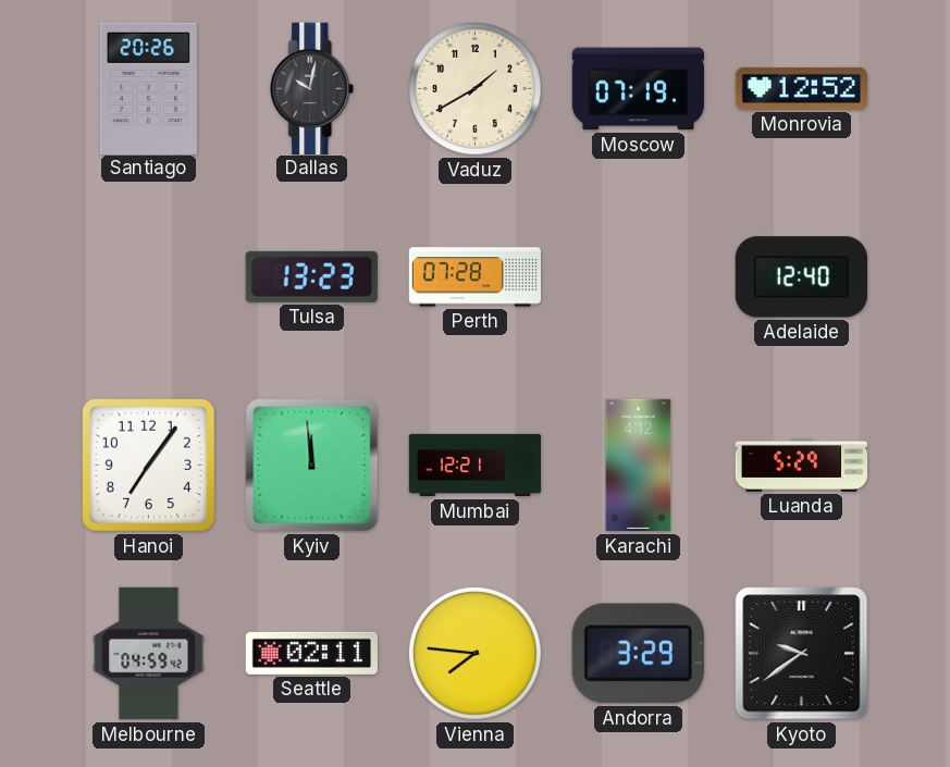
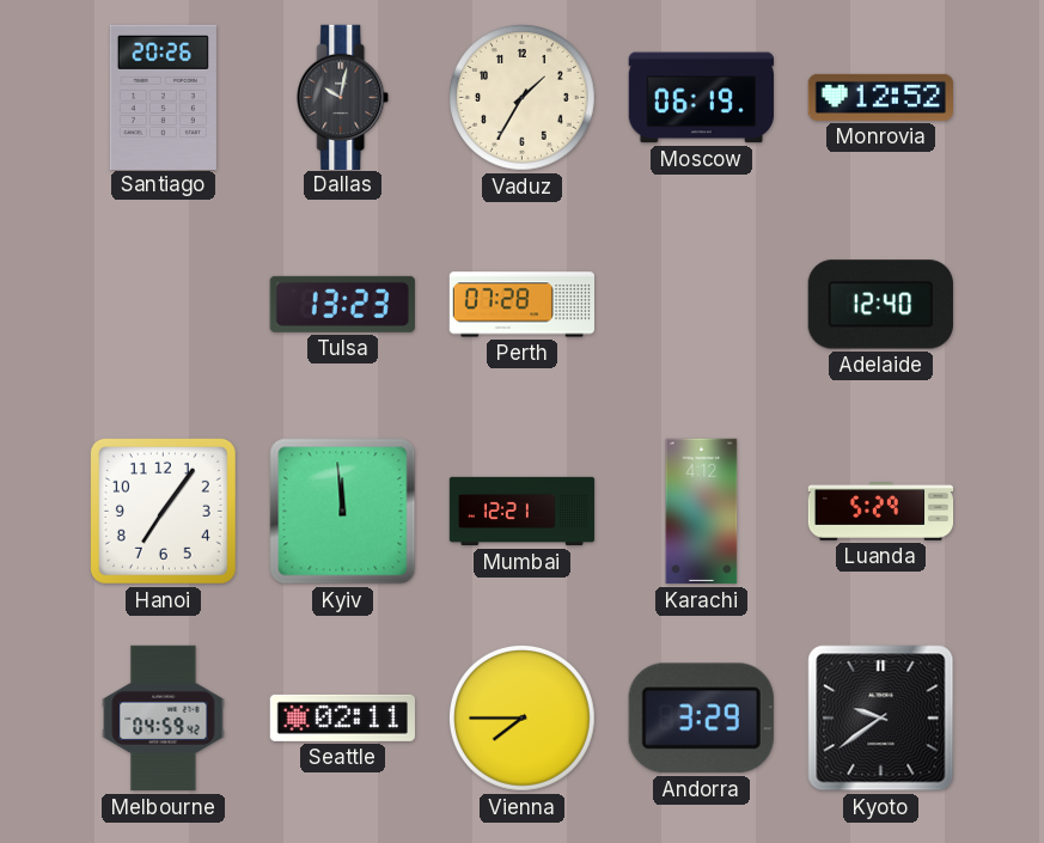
Vaduz: 1:40 -> 1:35 (521, 97)
Moscow: 07:19 -> 06:19 (701, 98)
Vienna: 7:46 -> 7:45 (521, 717)
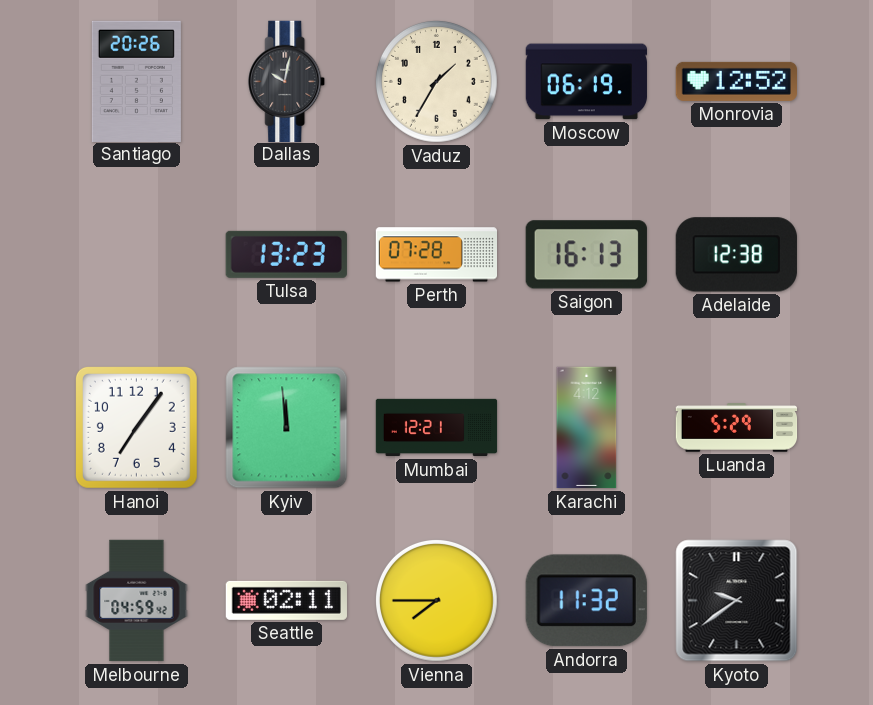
Saigon: none -> 16:13 (586, 255)
Adelaide: 12:40 -> 12:38 (736, 255)
Andorra: 3:29 -> 11:32 (586, 601)
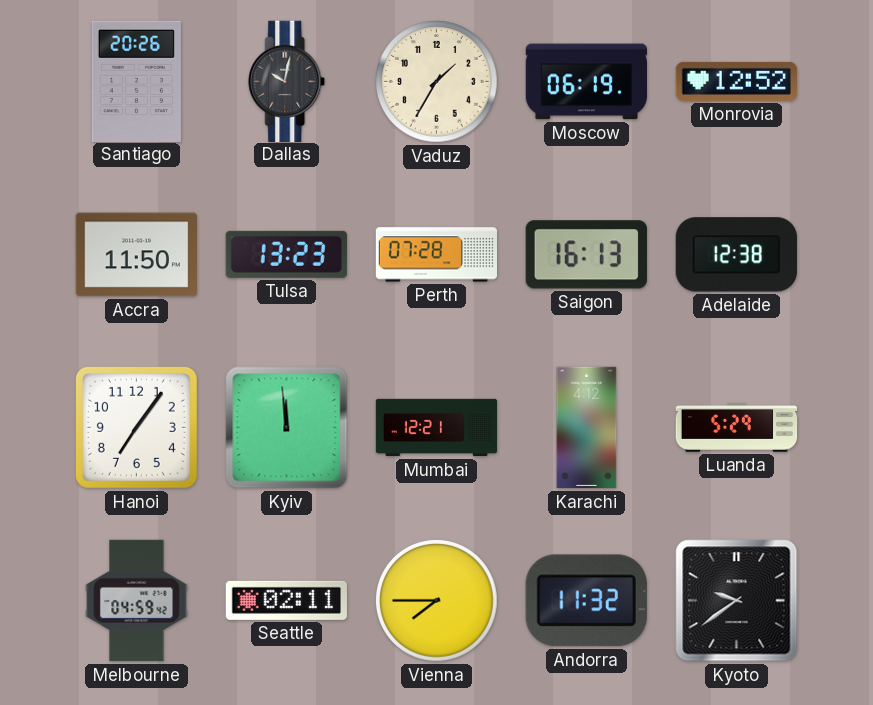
Accra: none -> 11:50 (136, 255)
